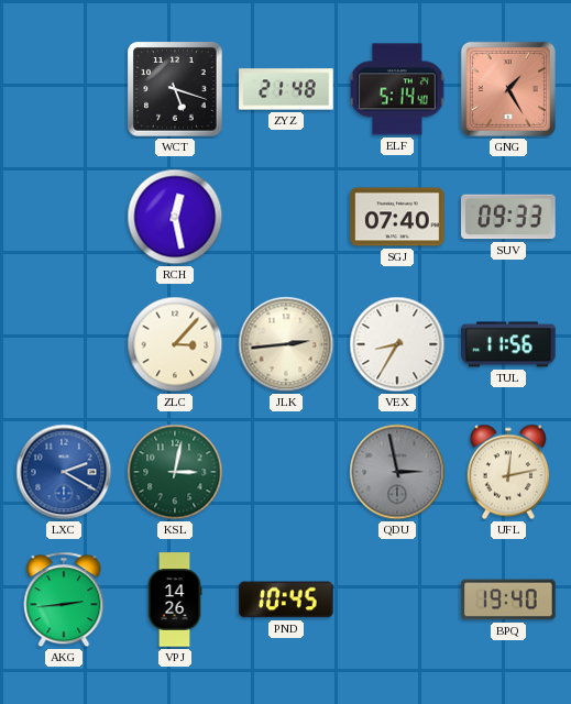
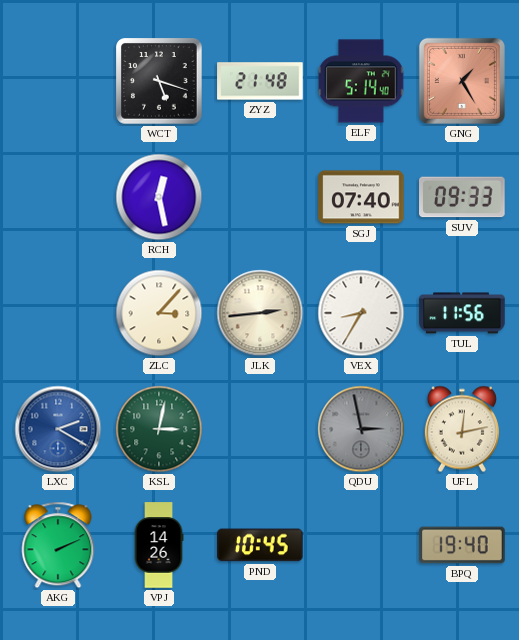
AKG: 2:44 -> 2:11 (58, 545)
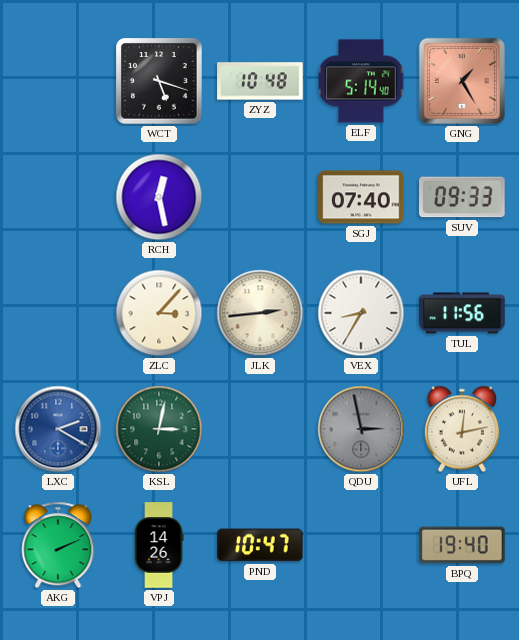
ZYZ: 21:48 -> 10:48 (260, 81)
PND: 10:45 -> 10:47 (260, 545)
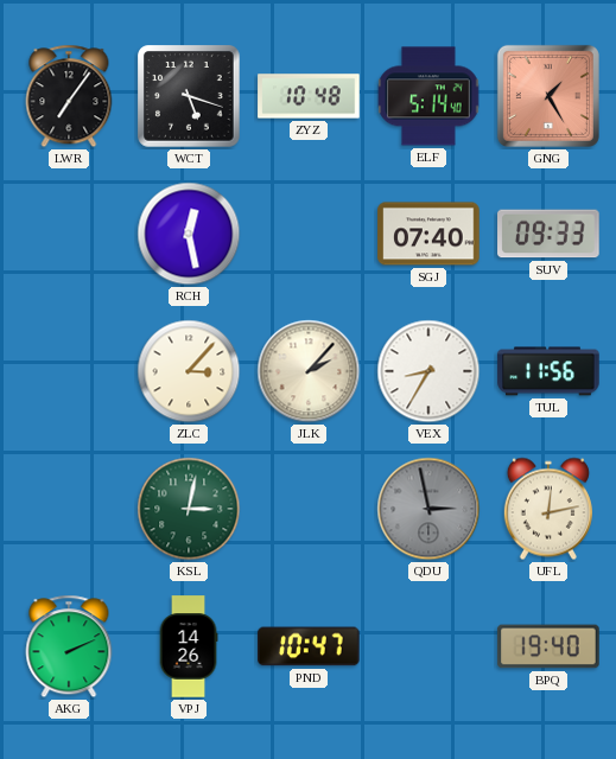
LWR: none -> 7:06 (69, 96)
JLK: 2:44 -> 2:07 (309, 371)
LXC: 2:20 -> none (58, 429)
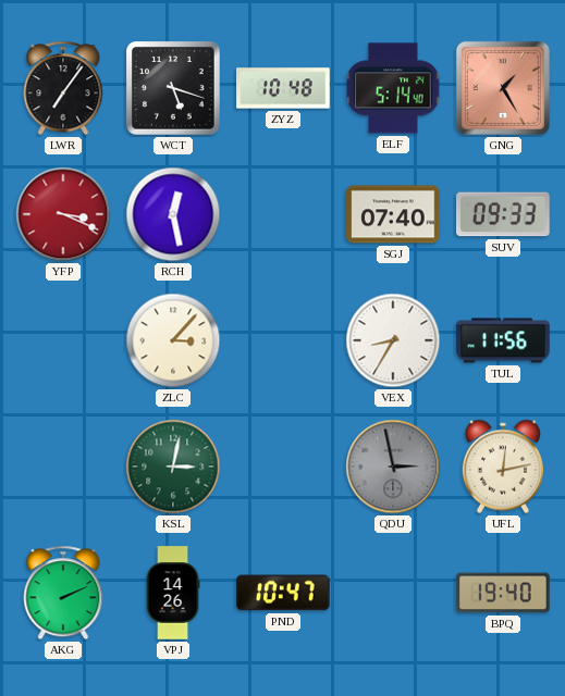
YFP: none -> 3:19 (63, 214)
JLK: 2:07 -> none (309, 371)
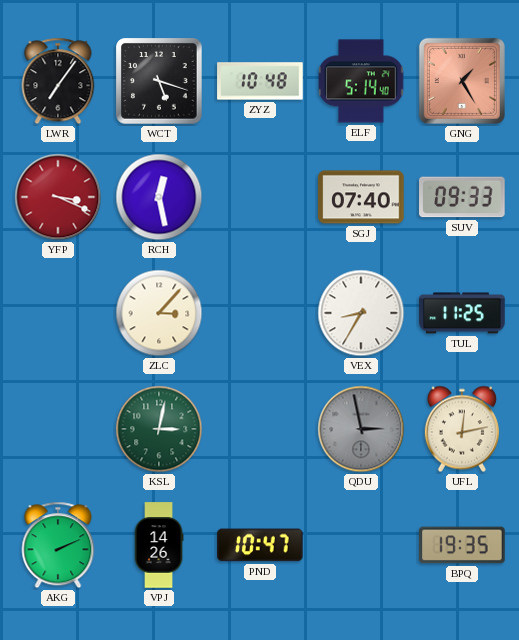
TUL: 11:56 -> 11:25 (462, 313)
BPQ: 19:40 -> 19:35 (462, 545)
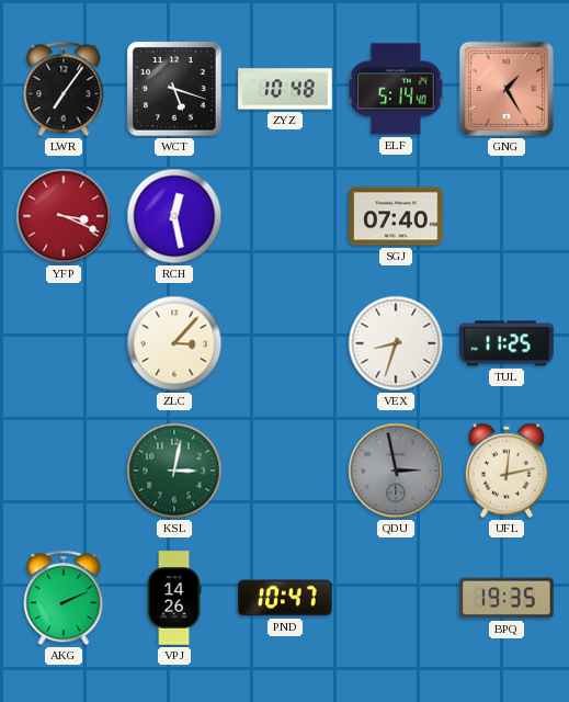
SUV: 09:33 -> none (462, 197)
VEX: 8:35 -> 8:33 (396, 343)
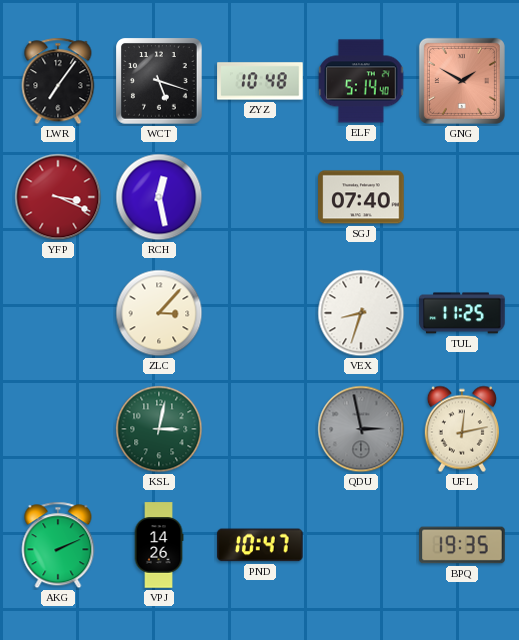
GNG: 1:25 -> 1:50 (462, 81)
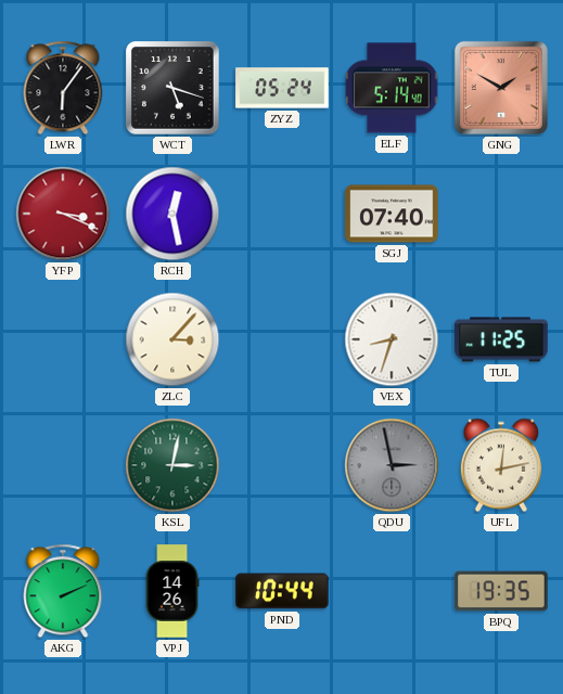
LWR: 7:06 -> 6:06 (63, 88)
ZYZ: 10:48 -> 05:24 (282, 88)
PND: 10:47 -> 10:44 (282, 591)
